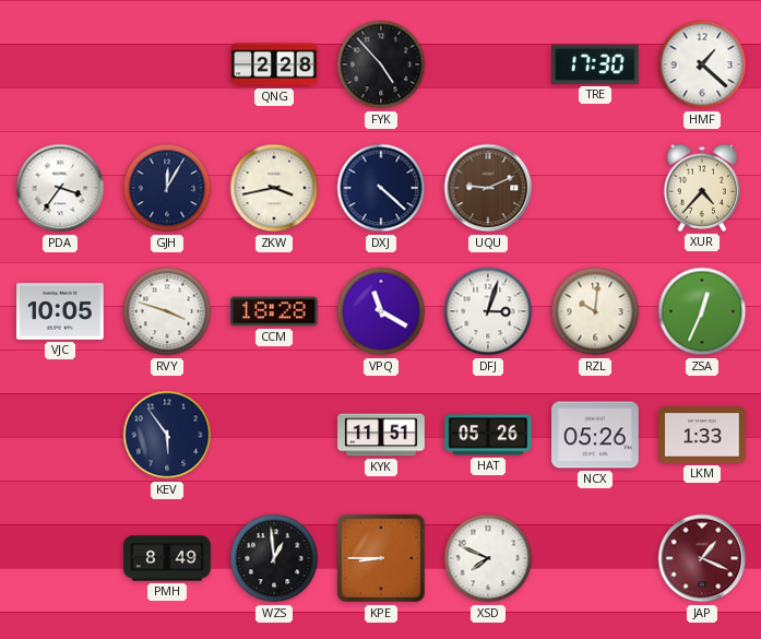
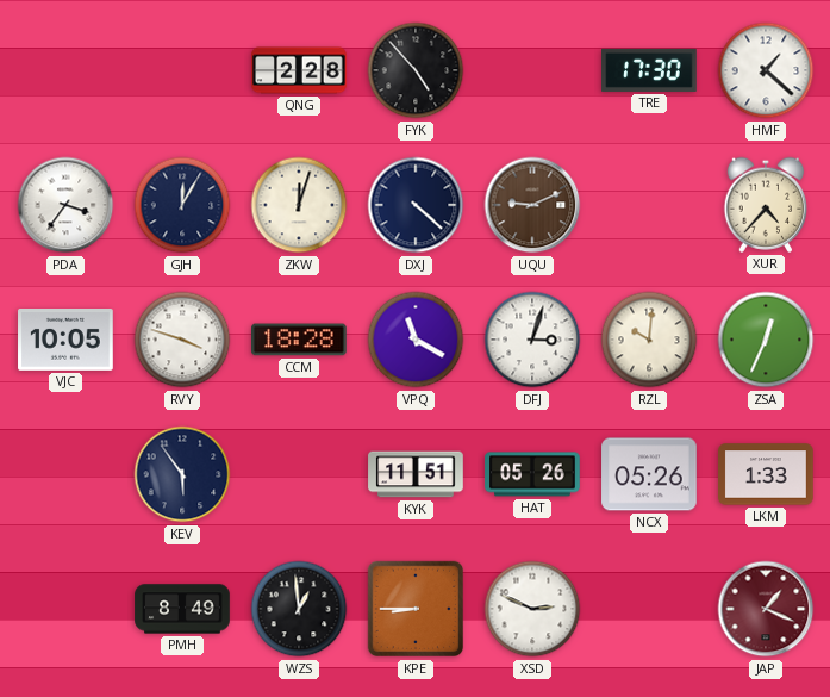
ZKW: 3:43 -> 12:03 (299, 205)
XSD: 7:49 -> 2:49 (532, 609)
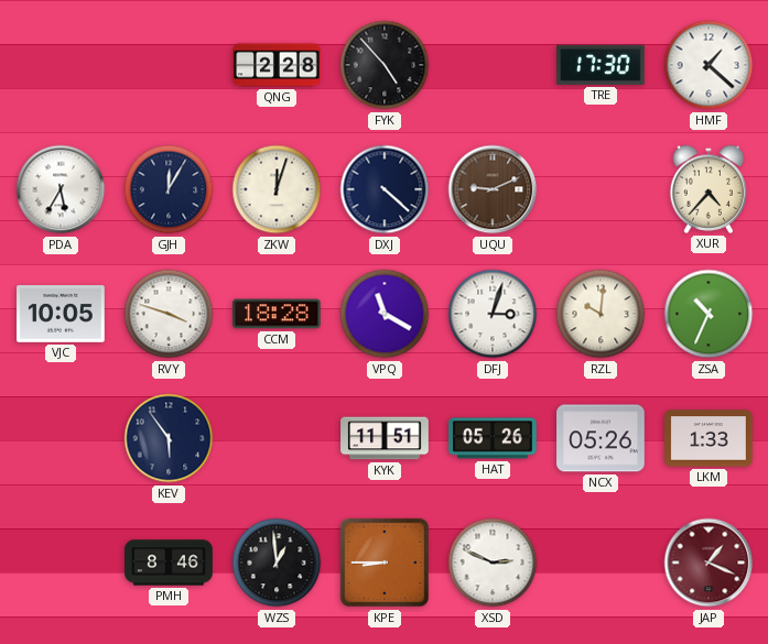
PDA: 3:36 -> 5:35 (61, 189)
ZSA: 12:34 -> 10:34 (708, 314)
PMH: 8:49 -> 8:46 (169, 563)
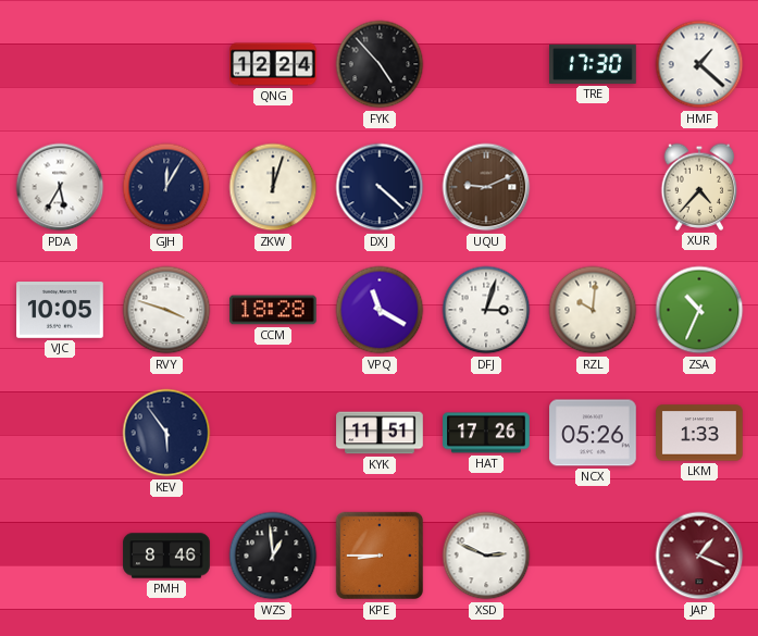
QNG: 2:28 -> 12:24 (273, 64)
HAT: 05:26 -> 17:26 (486, 433)
